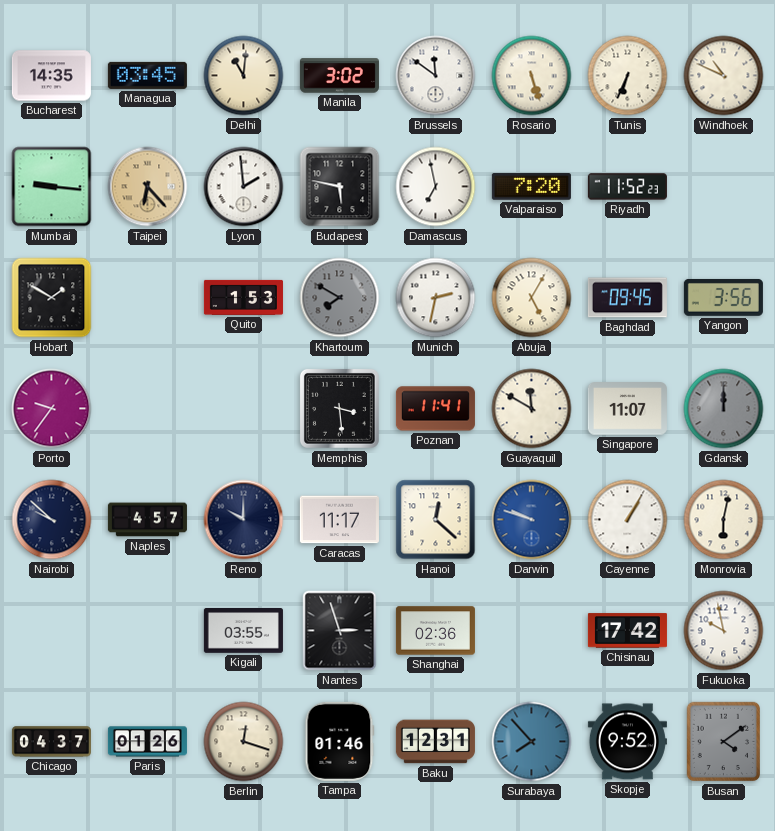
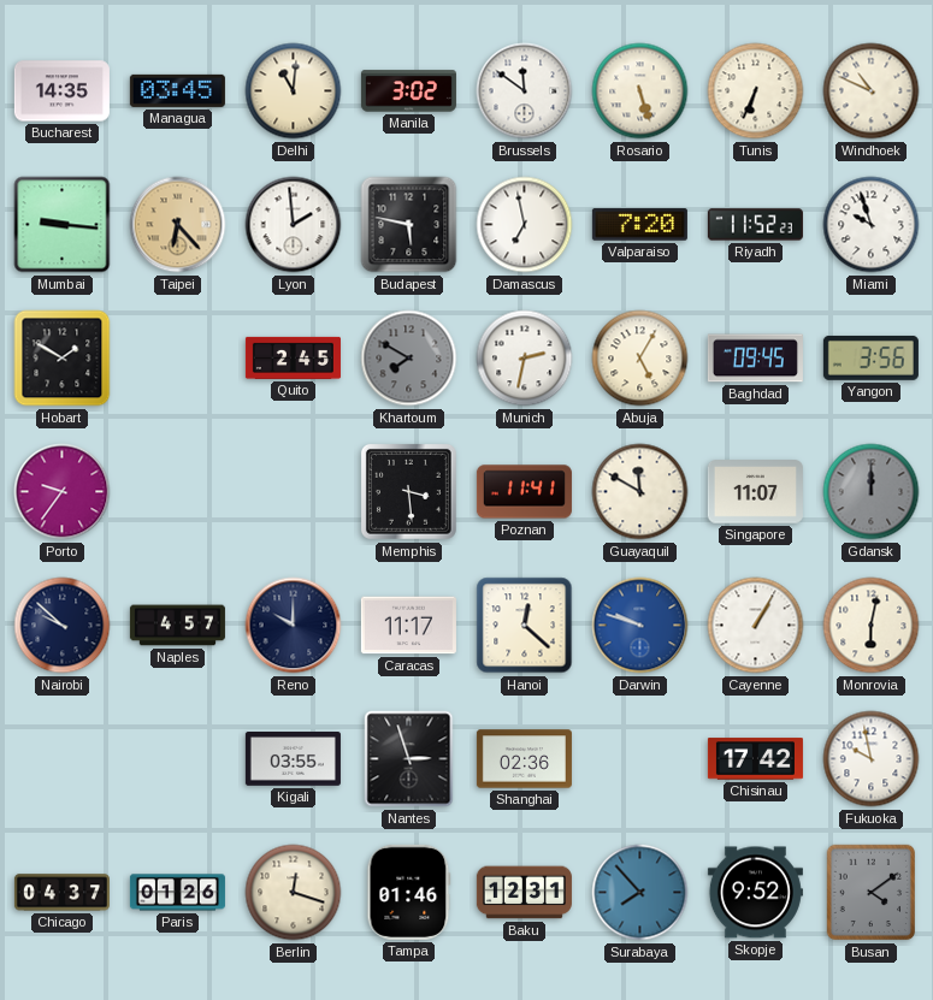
Miami: none -> 9:57 (872, 225)
Quito: 1:53 -> 2:45 (293, 357)
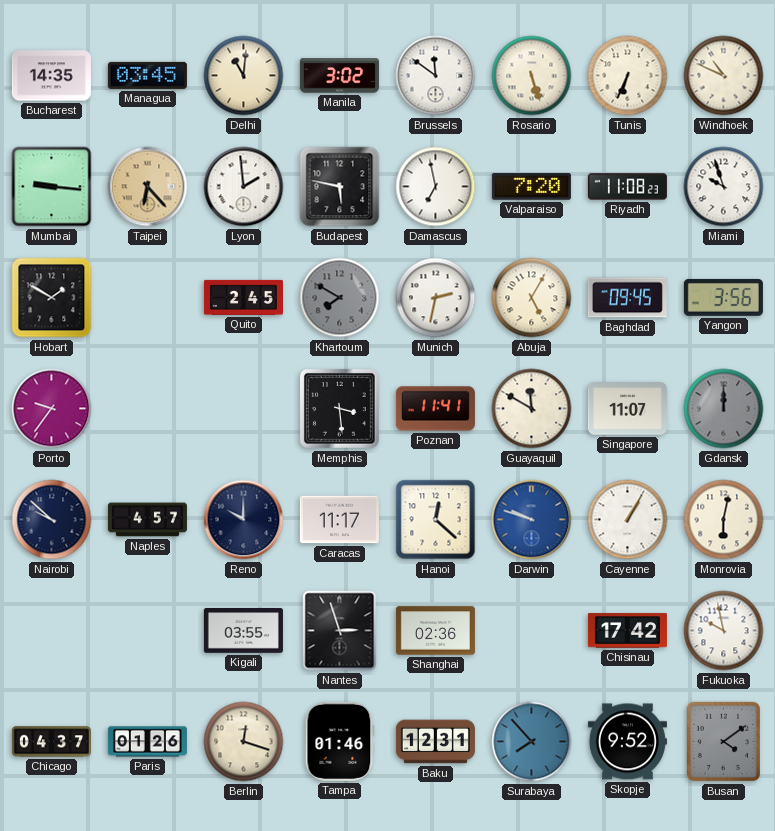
Riyadh: 11:52 -> 11:08 (627, 187)
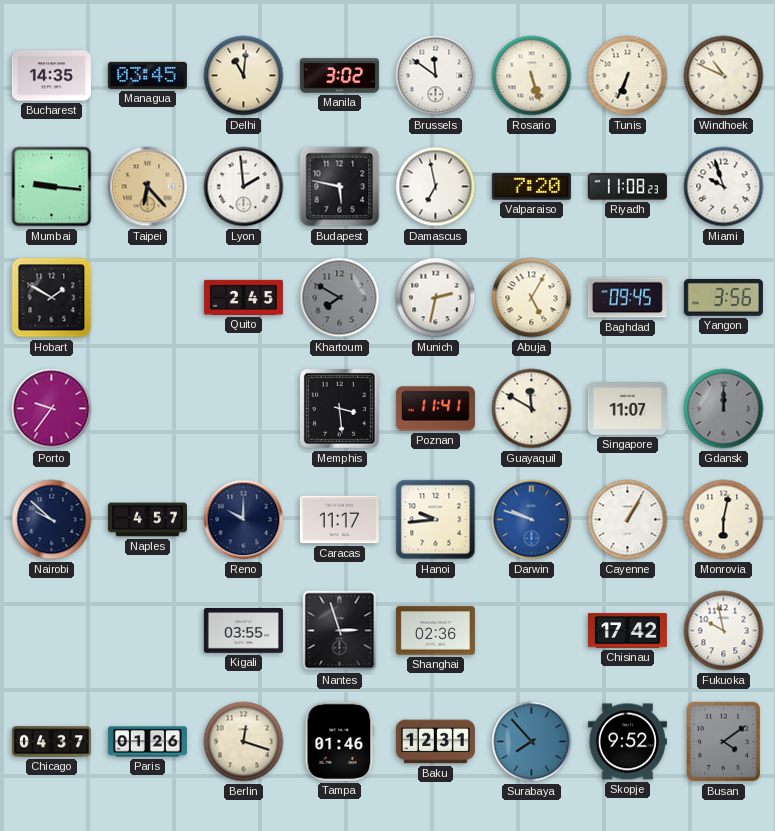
Hanoi: 12:22 -> 9:44 (436, 520)
